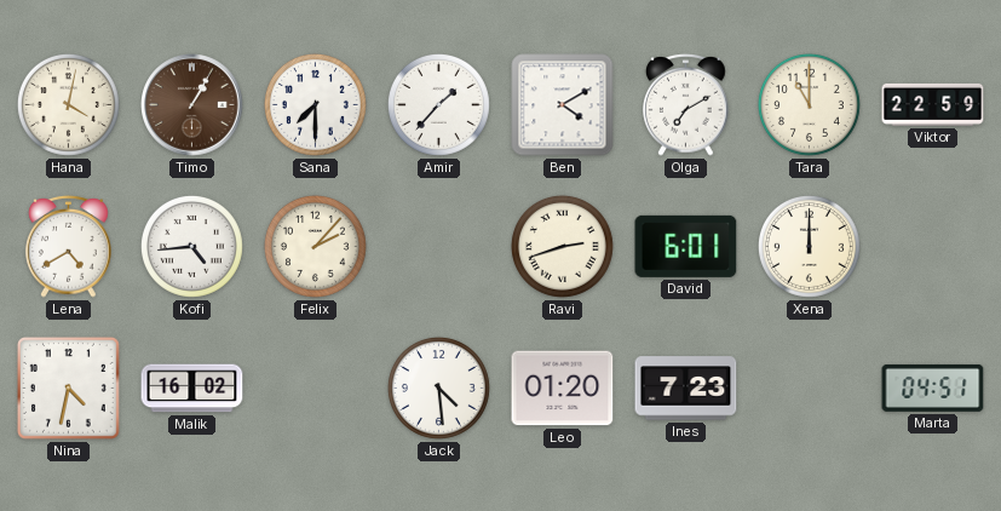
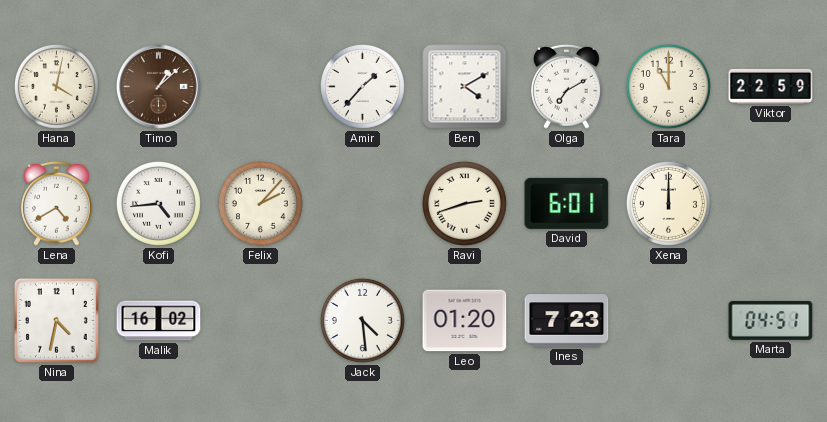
Timo: 1:05 -> 1:08 (159, 87)
Sana: 7:30 -> none (315, 104)
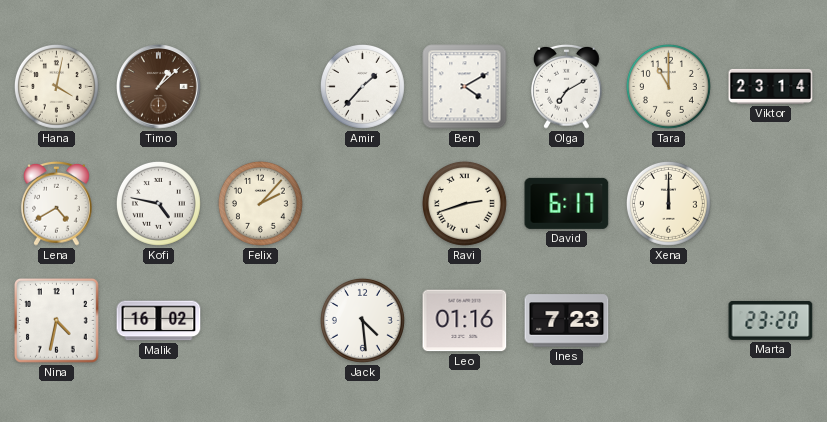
Viktor: 22:59 -> 23:14 (771, 86)
Kofi: 4:44 -> 4:47 (158, 203)
David: 6:01 -> 6:17 (567, 203)
Leo: 01:20 -> 01:16 (465, 321)
Marta: 04:51 -> 23:20 (771, 320)
